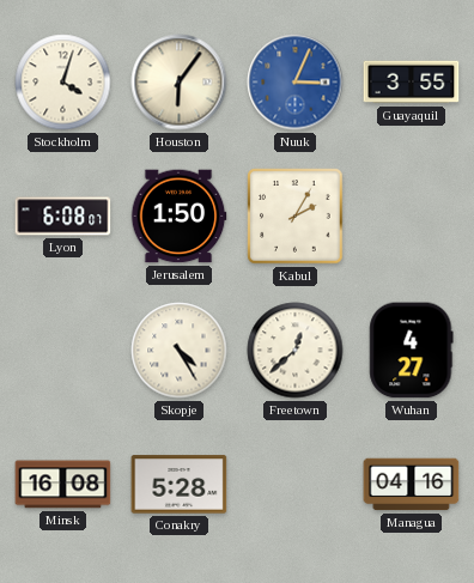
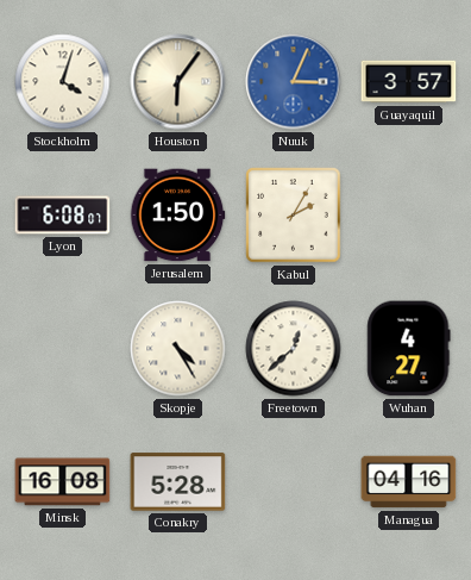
Guayaquil: 3:55 -> 3:57 (409, 82)
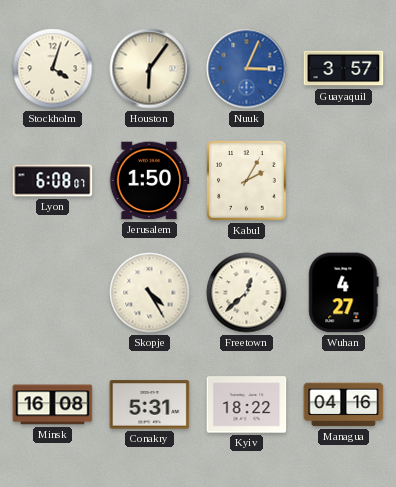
Conakry: 5:28 -> 5:31 (150, 405)
Kyiv: none -> 18:22 (247, 405)
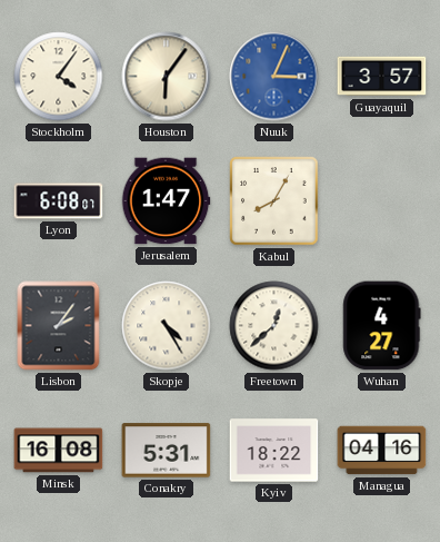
Stockholm: 4:03 -> 4:06 (59, 77)
Jerusalem: 1:50 -> 1:47 (166, 201)
Kabul: 2:05 -> 8:05 (274, 201)
Lisbon: none -> 2:06 (59, 326)
